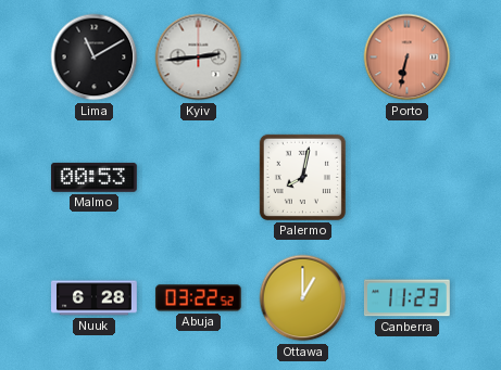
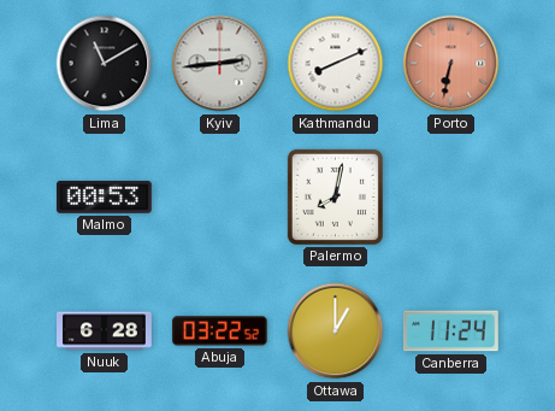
Kathmandu: none -> 8:11 (336, 64)
Canberra: 11:23 -> 11:24 (450, 331)
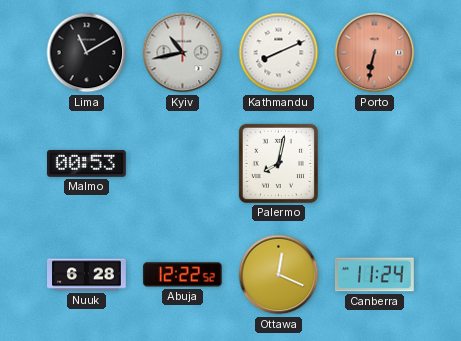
Kyiv: 2:44 -> 10:43 (183, 53)
Abuja: 03:22 -> 12:22 (182, 275)
Ottawa: 1:00 -> 12:19 (279, 275)
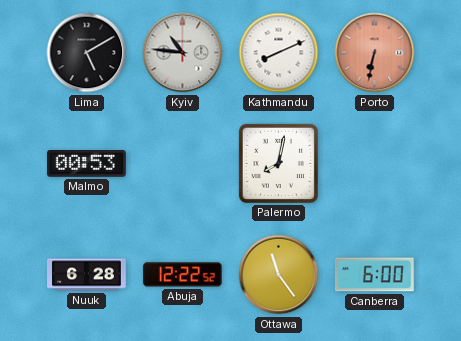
Lima: 11:10 -> 5:10 (87, 53)
Kyiv: 10:43 -> 10:46 (183, 53)
Ottawa: 12:19 -> 11:24 (279, 275)
Canberra: 11:24 -> 6:00 (374, 275)
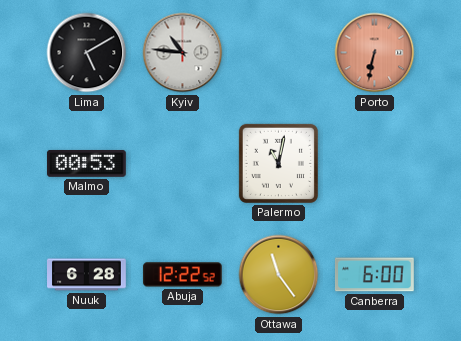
Kathmandu: 8:11 -> none (279, 53)
Palermo: 8:02 -> 11:02 (278, 163)
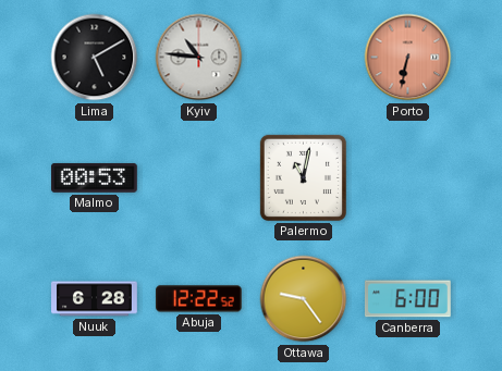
Ottawa: 11:24 -> 9:24 (304, 299)
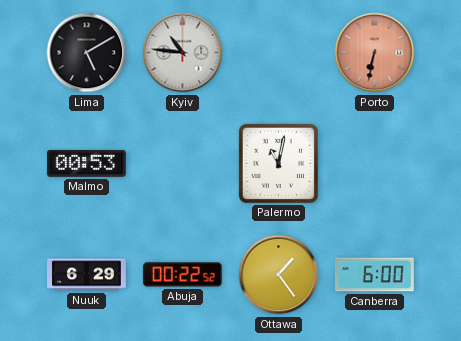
Nuuk: 6:28 -> 6:29 (87, 275)
Abuja: 12:22 -> 00:22 (182, 275)
Ottawa: 9:24 -> 1:24 (279, 275)
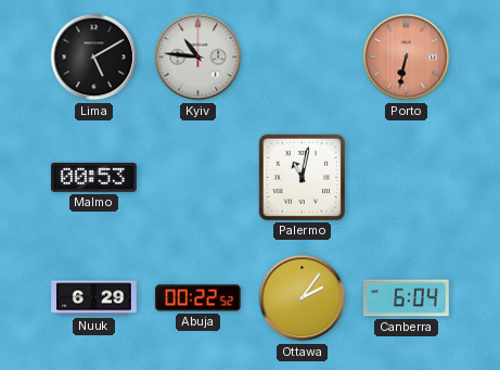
Ottawa: 1:24 -> 2:06 (303, 298)
Canberra: 6:00 -> 6:04 (406, 298)
